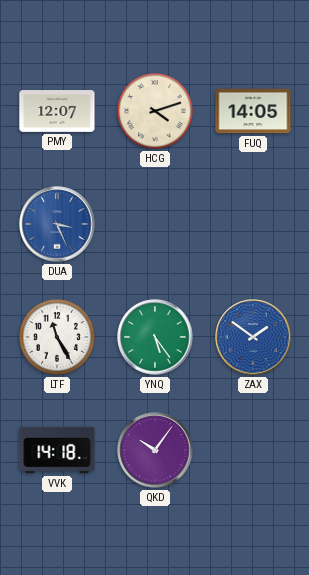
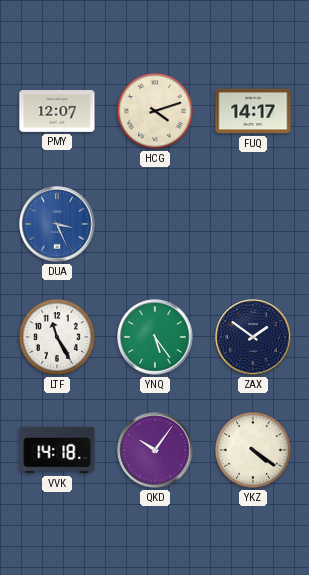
FUQ: 14:05 -> 14:17 (253, 111)
ZAX dial: blue -> navy (253, 337)
YKZ: none -> 4:21 (253, 450)
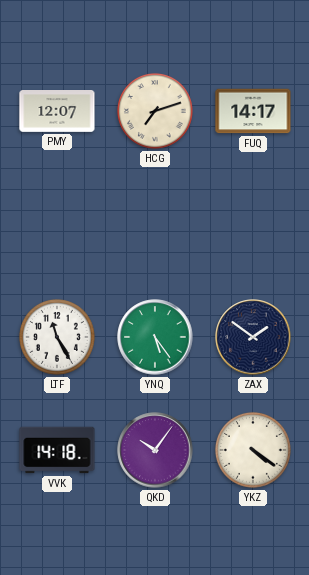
HCG: 4:12 -> 7:12 (155, 111)
DUA: 3:26 -> none (57, 224)
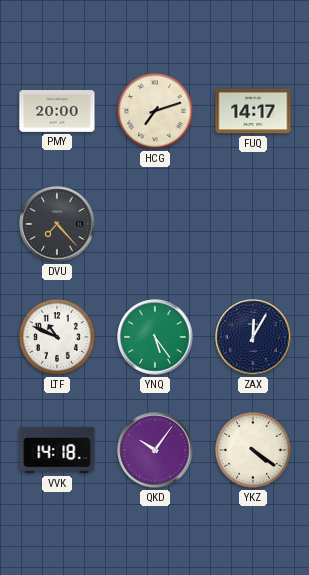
PMY: 12:07 -> 20:00 (57, 112)
DVU: none -> 7:23 (57, 224)
LTF: 11:25 -> 10:49 (57, 337)
ZAX: 1:51 -> 12:05 (253, 337)
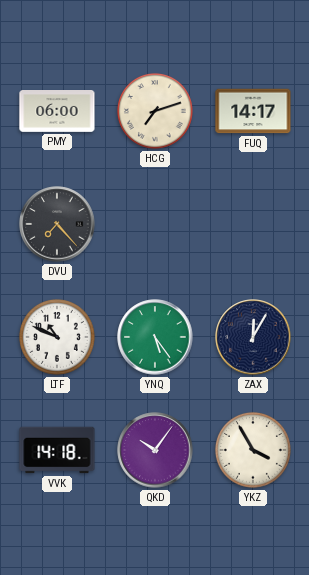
PMY: 20:00 -> 06:00 (57, 112)
YKZ: 4:21 -> 3:55 (253, 450)
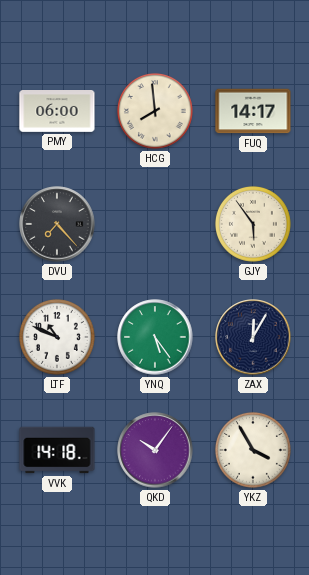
HCG: 7:12 -> 7:59 (155, 111)
GJY: none -> 5:54 (253, 224)
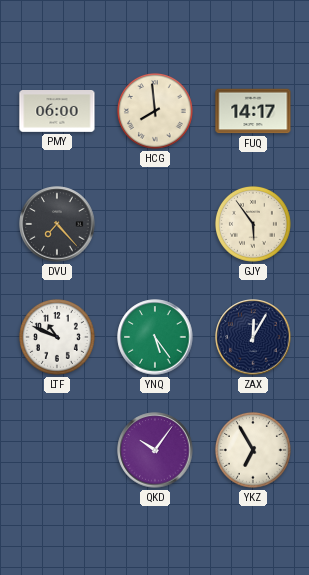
VVK: 14:18 -> none (57, 450)
YKZ: 3:55 -> 6:55 (253, 450)
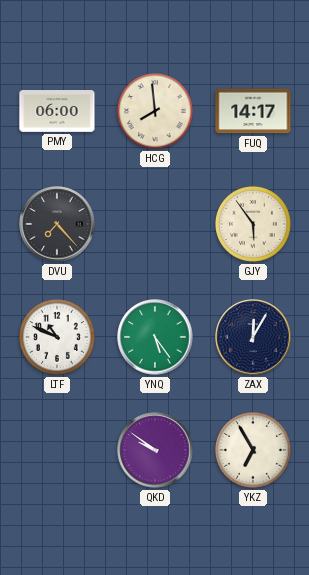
QKD: 10:06 -> 9:51 (155, 450)
